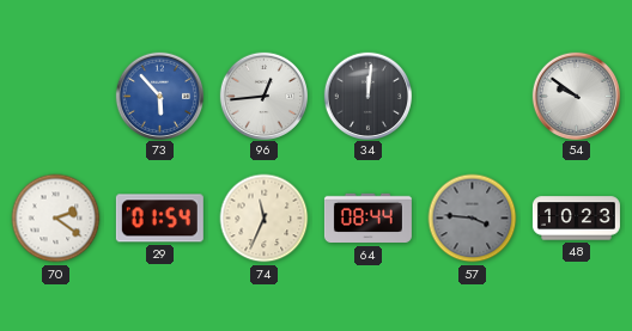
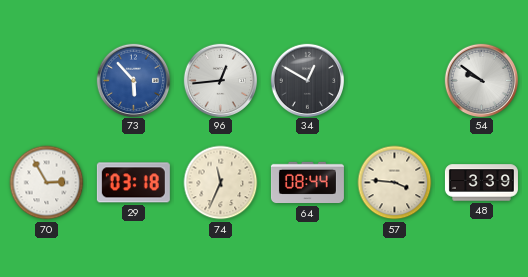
34: 12:01 -> 12:50 (307, 80)
70: 2:21 -> 2:55 (47, 183)
29: 01:54 -> 03:18 (133, 183)
57 dial: grey -> cream (395, 183)
48: 10:23 -> 3:39 (481, 183)
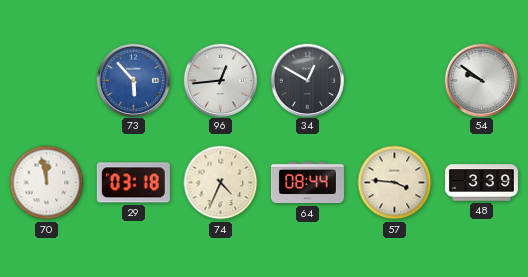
70: 2:55 -> 11:58 (47, 183)
74: 11:34 -> 4:34 (221, 183)
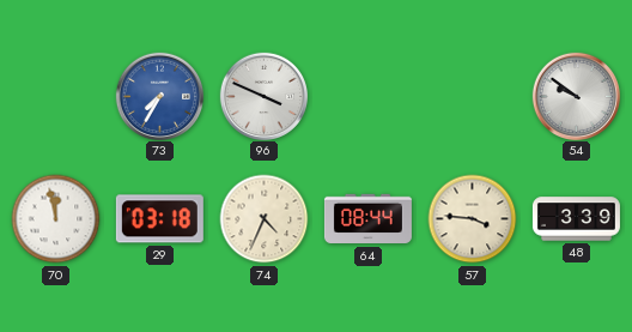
73: 5:53 -> 7:35 (159, 96)
96: 12:44 -> 3:49 (263, 96)
34: 12:50 -> none (307, 80)
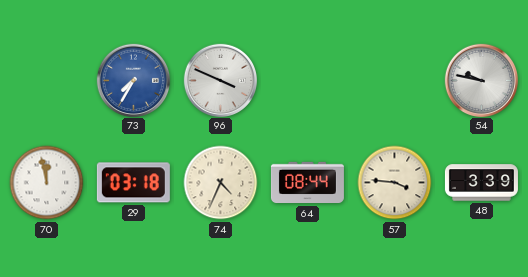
54: 9:51 -> 9:47 (481, 80)
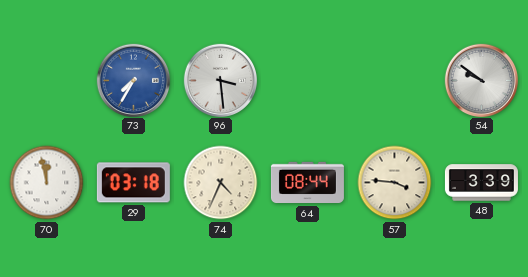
96: 3:49 -> 3:29 (220, 80)
54: 9:47 -> 9:51 (481, 80)
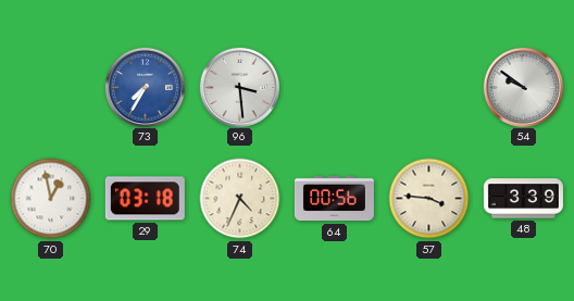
70: 11:58 -> 12:58 (51, 199)
64: 08:44 -> 00:56 (334, 199)
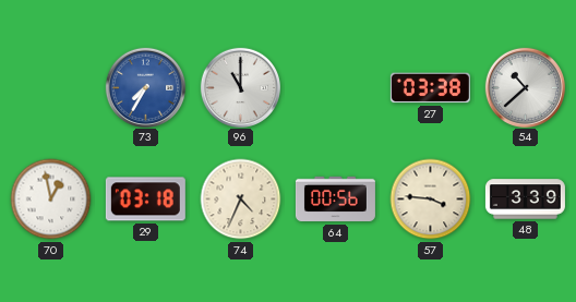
96: 3:29 -> 11:00 (240, 87)
27: none -> 03:38 (430, 88)
54: 9:51 -> 10:38 (525, 87)
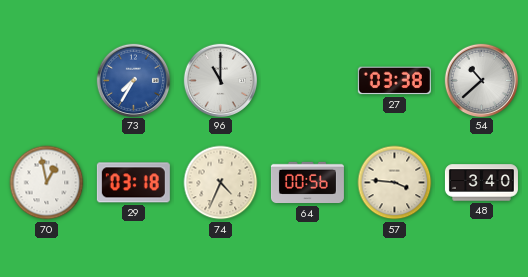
48: 3:39 -> 3:40 (481, 183)
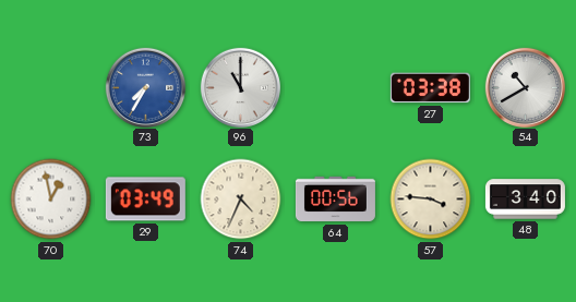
54: 10:38 -> 10:40 (525, 87)
29: 03:18 -> 03:49 (145, 200)
